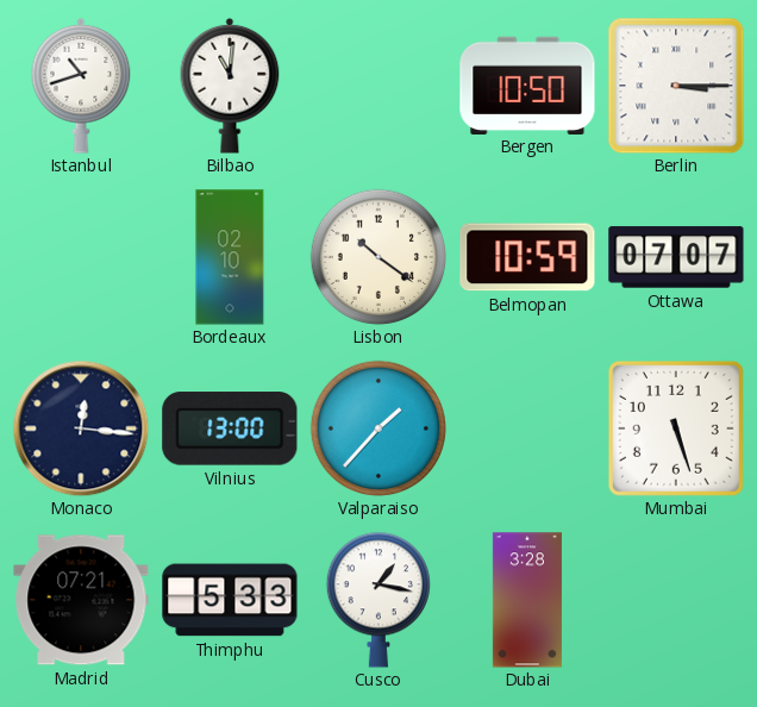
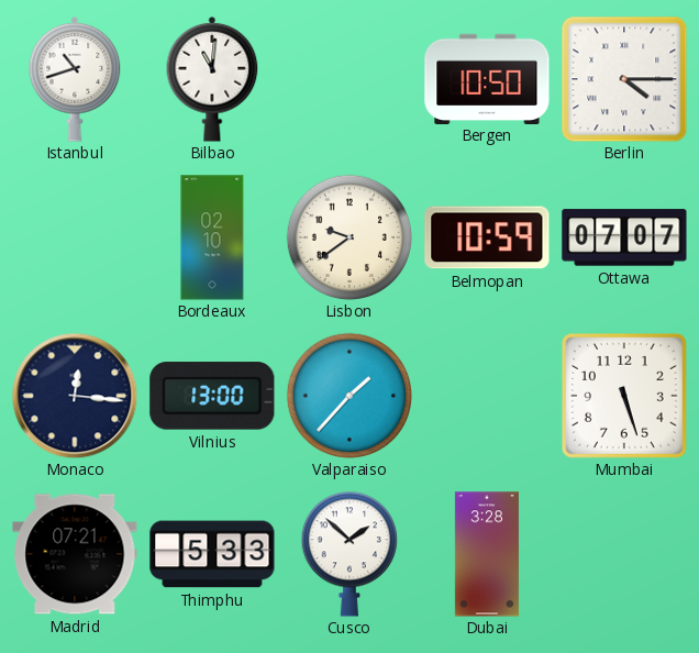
Berlin: 3:15 -> 4:15 (624, 79)
Lisbon: 10:21 -> 9:39 (348, 236)
Cusco: 1:17 -> 1:52 (349, 554)
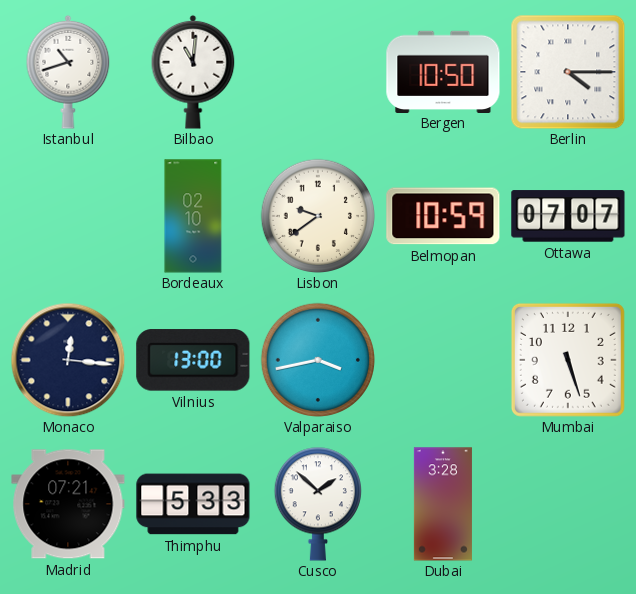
Valparaiso: 1:37 -> 3:43 (317, 359)
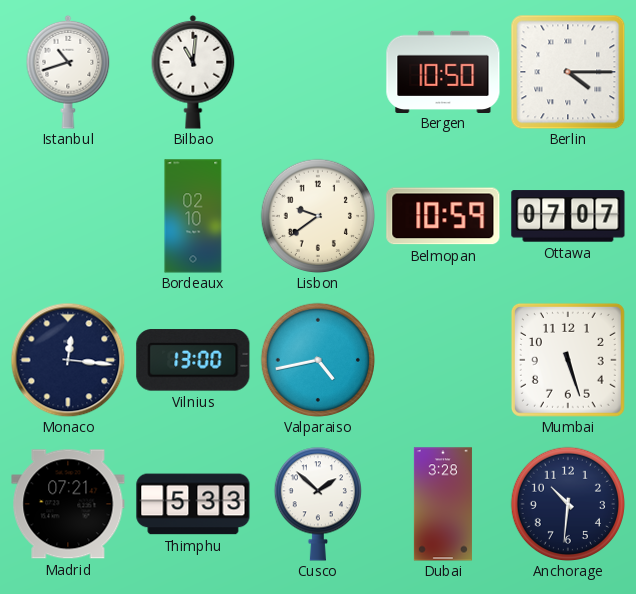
Valparaiso: 3:43 -> 4:43 (317, 359)
Anchorage: none -> 10:31 (567, 503)
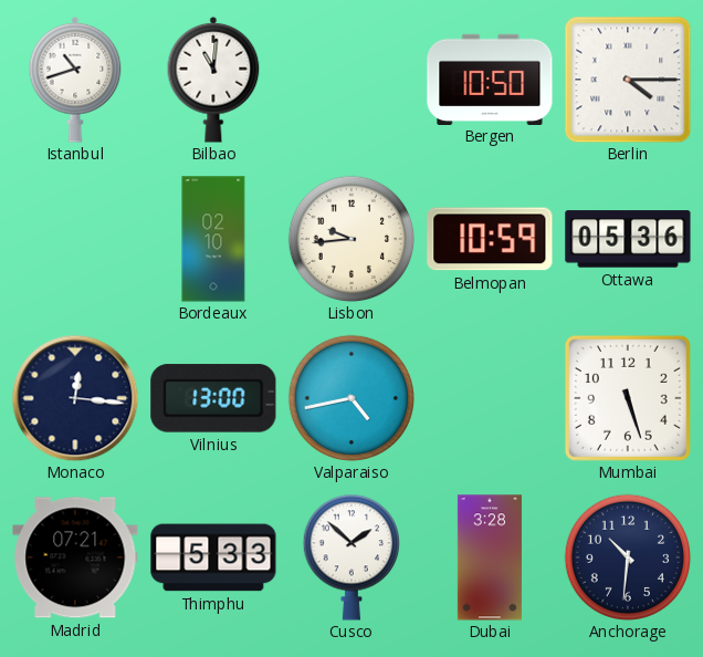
Lisbon: 9:39 -> 9:44 (350, 238)
Ottawa: 07:07 -> 05:36 (628, 239)
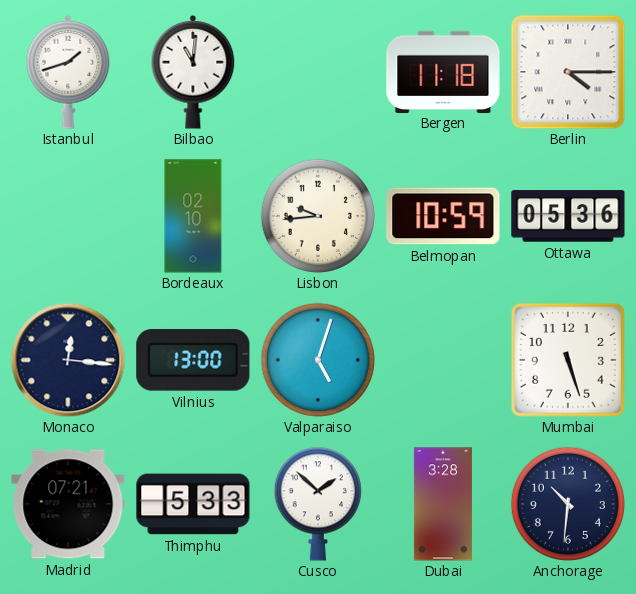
Istanbul: 10:42 -> 1:42 (68, 72)
Bergen: 10:50 -> 11:18 (443, 71)
Valparaiso: 4:43 -> 5:03 (317, 359)
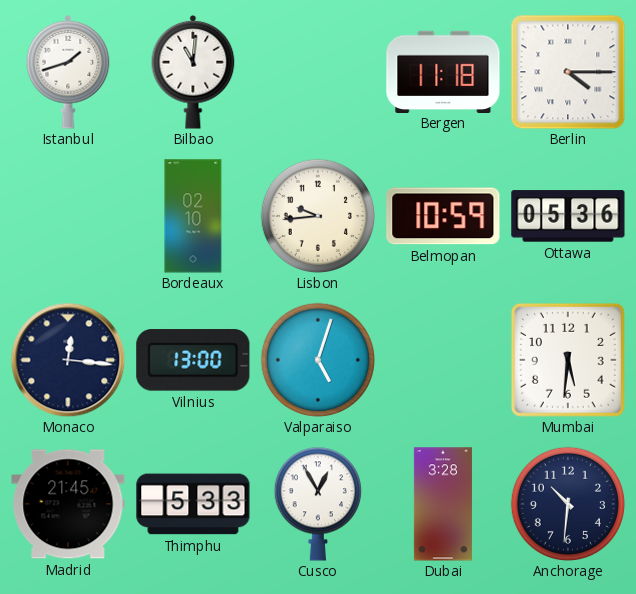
Mumbai: 5:27 -> 5:31 (568, 360)
Madrid: 07:21 -> 21:45 (68, 504)
Cusco: 1:52 -> 12:55 (318, 504)
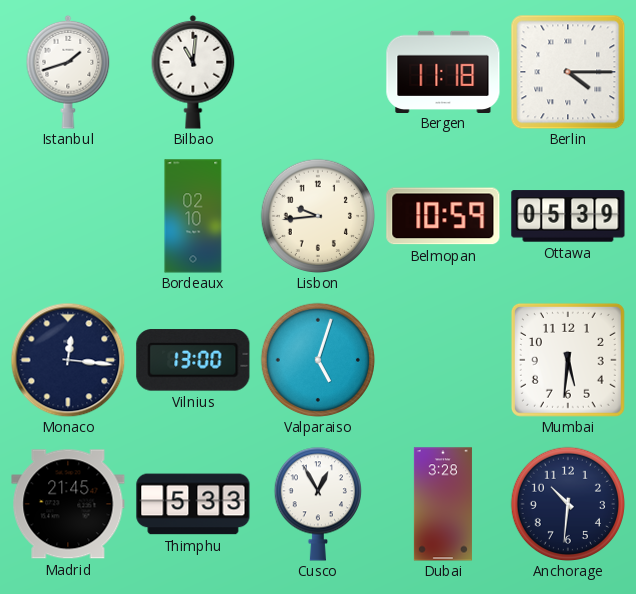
Ottawa: 05:36 -> 05:39 (568, 216)
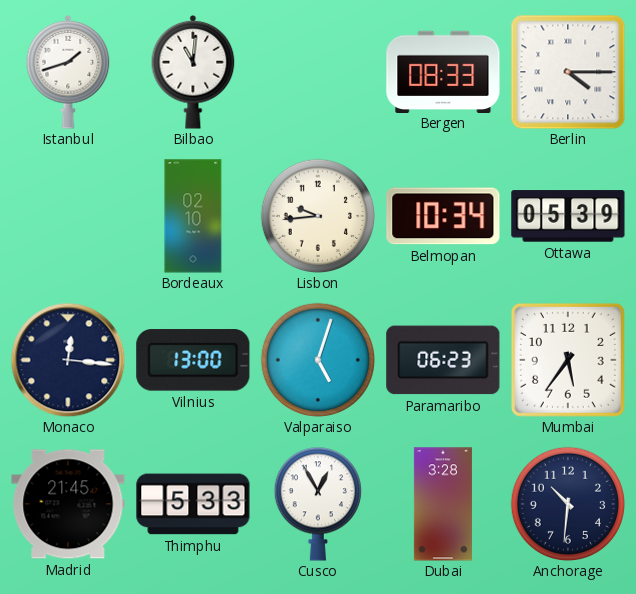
Bergen: 11:18 -> 08:33 (443, 71)
Belmopan: 10:59 -> 10:34 (443, 216)
Paramaribo: none -> 06:23 (443, 360)
Mumbai: 5:31 -> 5:36 (568, 360)
